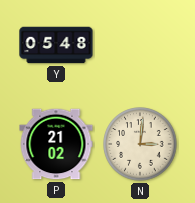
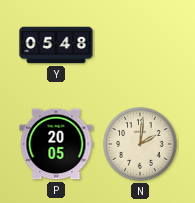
P: 21:02 -> 20:05 (56, 144)
N: 3:01 -> 2:01 (140, 144)
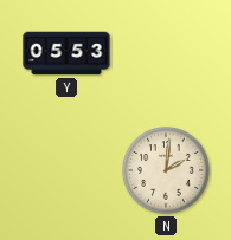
Y: 05:48 -> 05:53 (66, 53)
P: 20:05 -> none (56, 144)
